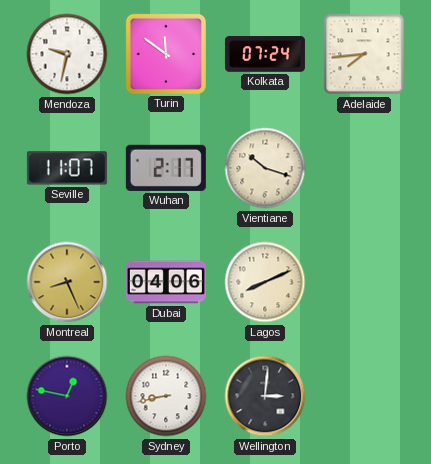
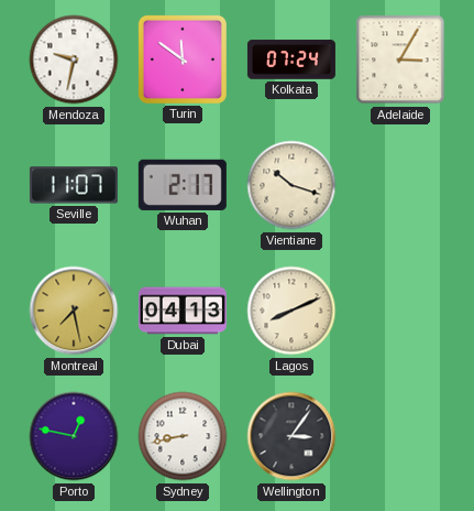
Adelaide: 7:44 -> 3:05 (400, 59)
Montreal: 8:26 -> 7:28 (74, 311)
Dubai: 04:06 -> 04:13 (183, 311)
Wellington: 3:01 -> 3:06 (291, 436)
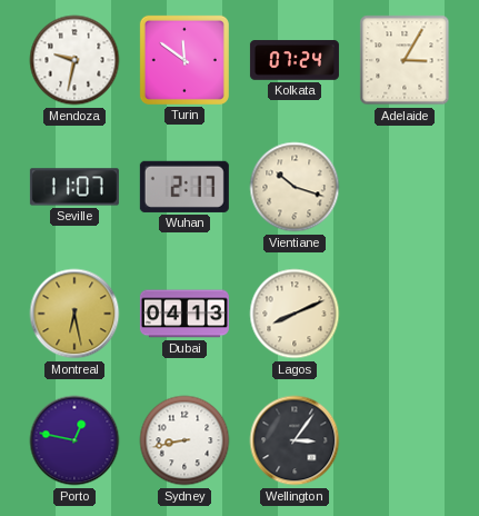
Montreal: 7:28 -> 6:28 (74, 314)
